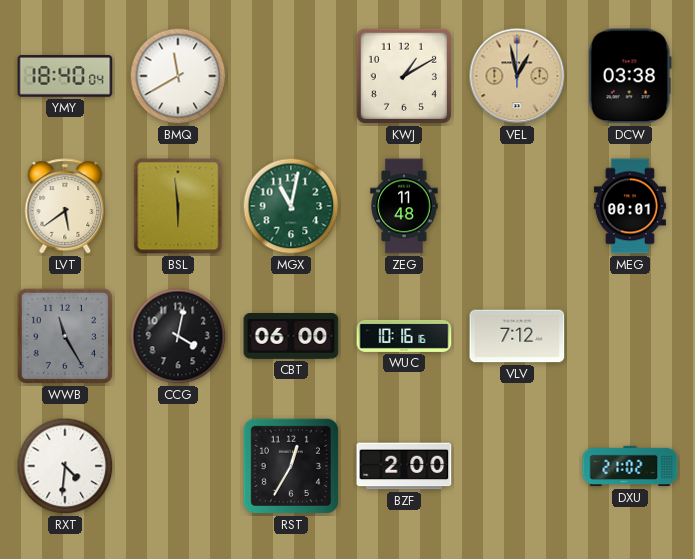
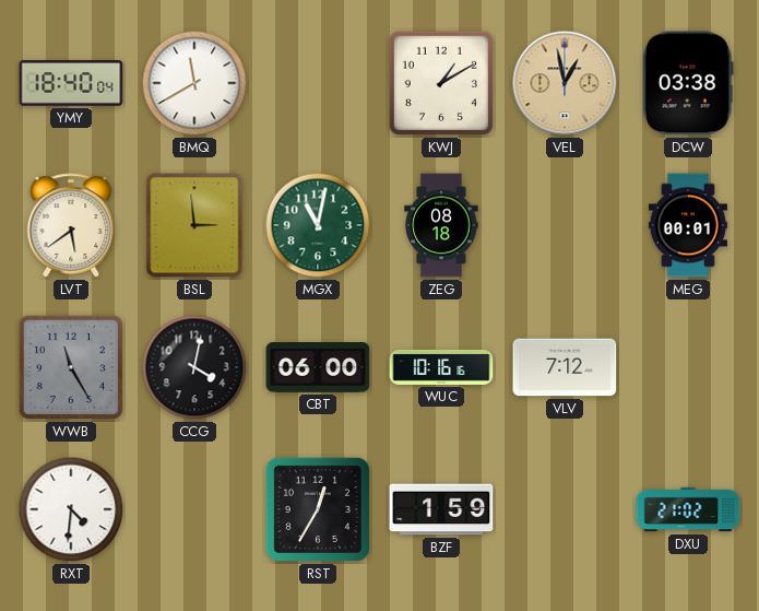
BSL: 5:59 -> 2:59 (194, 225)
ZEG: 11:48 -> 08:18 (441, 225)
BZF: 2:00 -> 1:59 (441, 509)
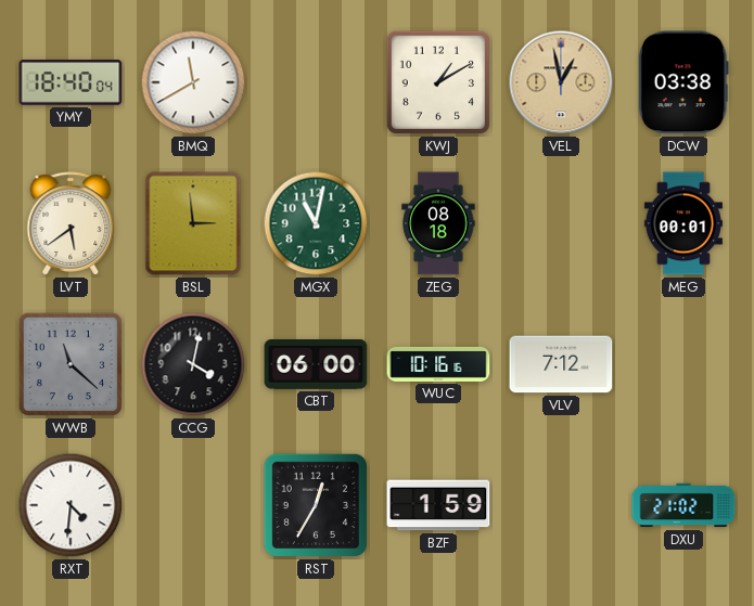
WWB: 11:25 -> 11:22 (71, 364)
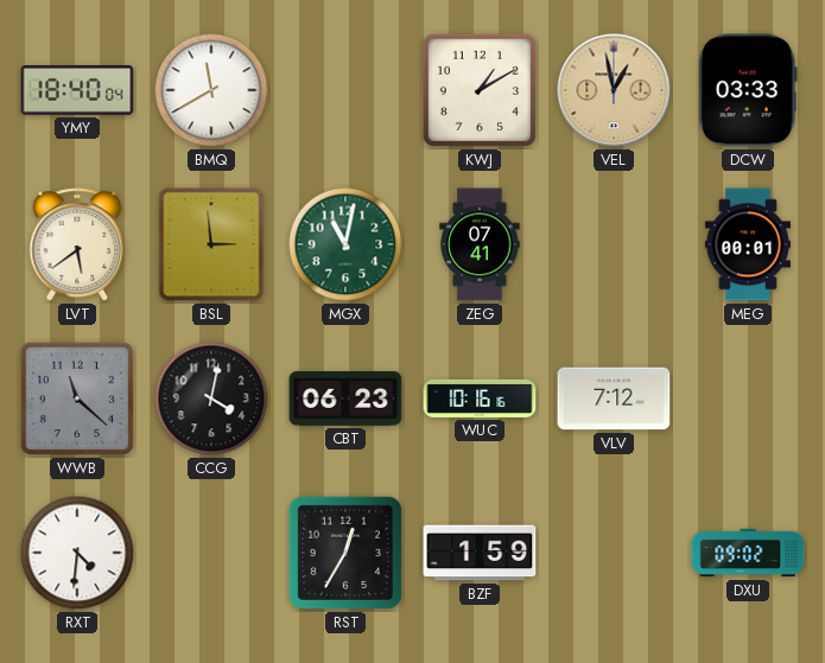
DCW: 03:38 -> 03:33 (748, 90)
ZEG: 08:18 -> 07:41 (480, 244)
CBT: 06:00 -> 06:23 (345, 400)
DXU: 21:02 -> 09:02 (748, 553)
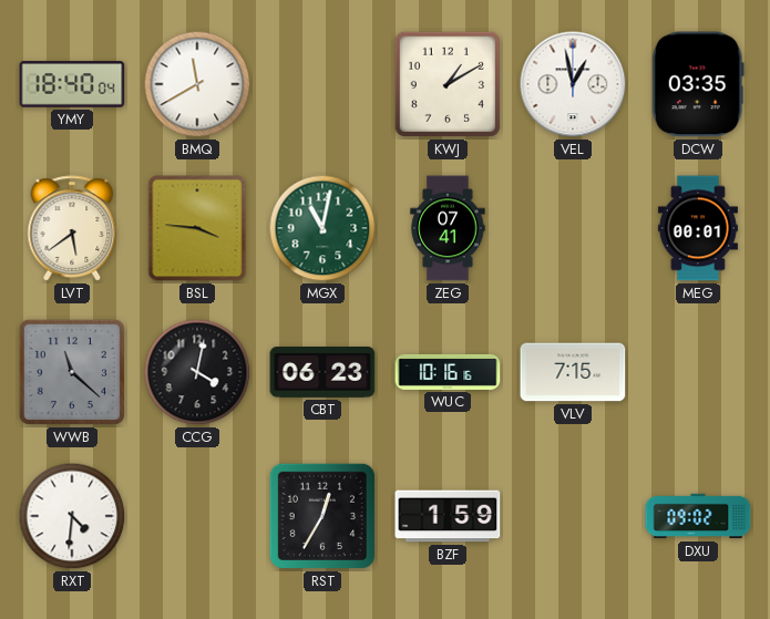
VEL dial: champagne -> white (573, 84)
DCW: 03:33 -> 03:35 (698, 84)
BSL: 2:59 -> 3:46 (197, 228)
VLV: 7:12 -> 7:15 (573, 372)
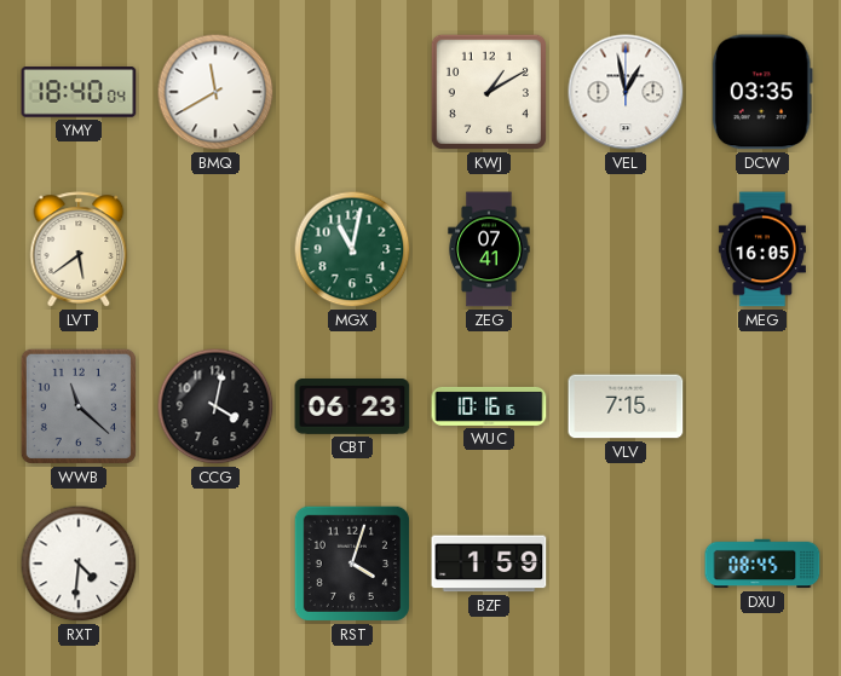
BSL: 3:46 -> none (197, 228)
MEG: 00:01 -> 16:05 (762, 249)
RST: 12:35 -> 4:03 (352, 564)
DXU: 09:02 -> 08:45 (762, 564)
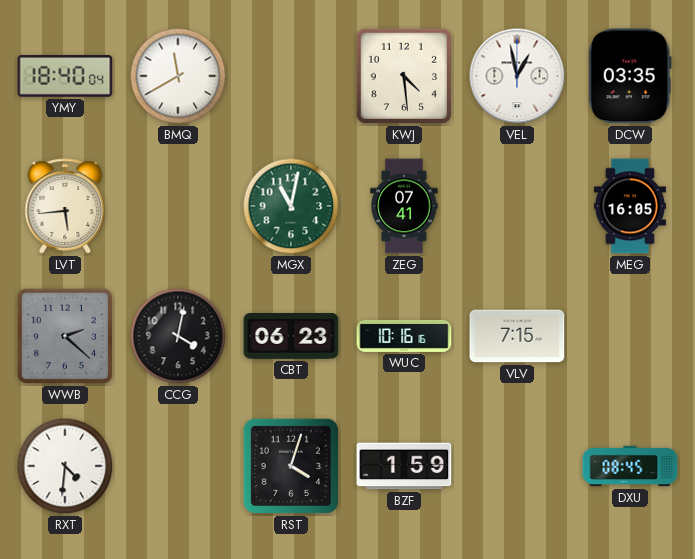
KWJ: 1:10 -> 4:29 (404, 76)
LVT: 5:39 -> 5:44 (65, 206)
WWB: 11:22 -> 2:22 (65, 336)
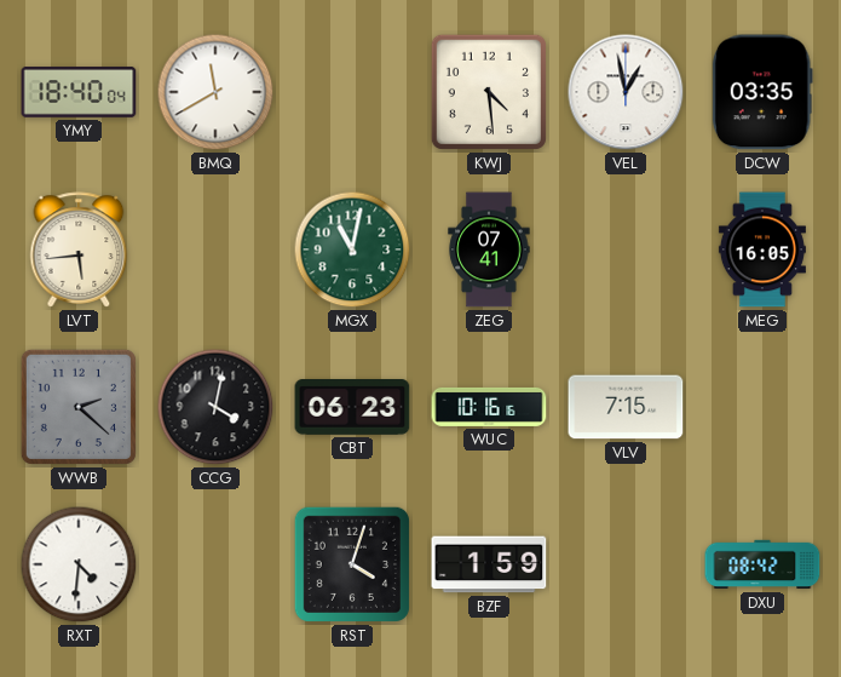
DXU: 08:45 -> 08:42 (762, 564)
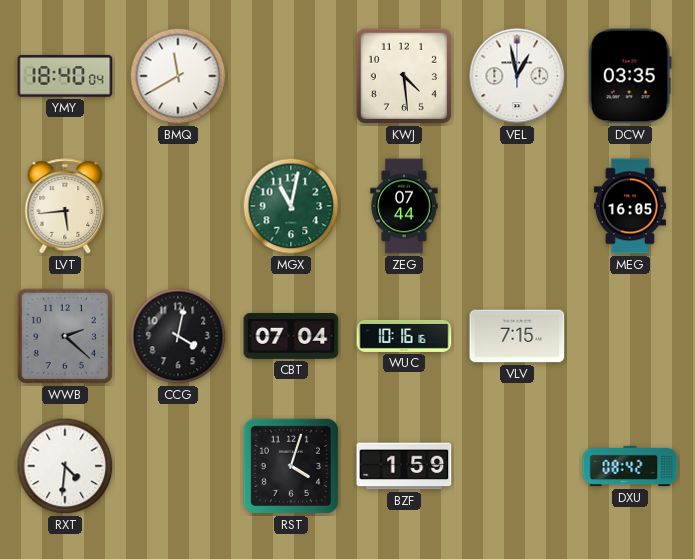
ZEG: 07:41 -> 07:44 (404, 206)
CBT: 06:23 -> 07:04 (291, 337)
